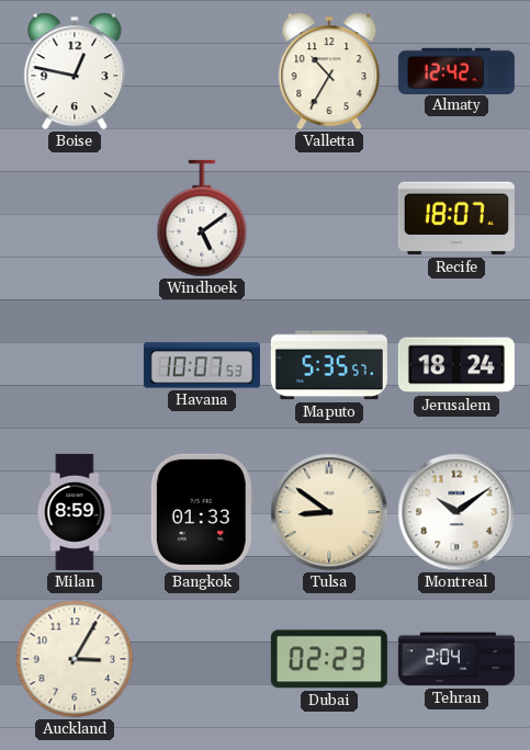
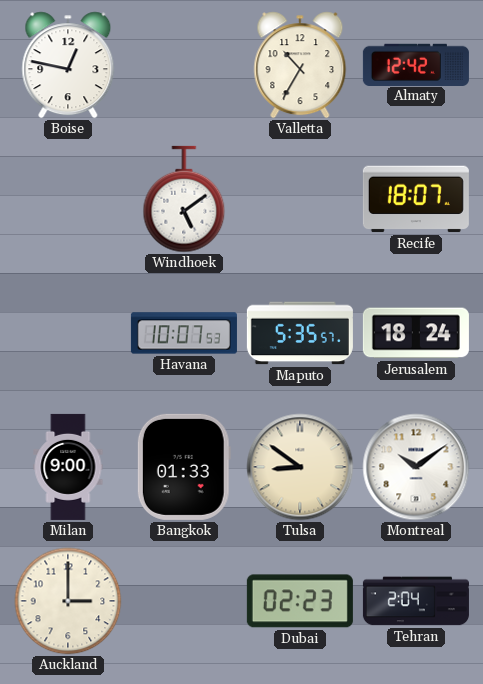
Milan: 8:59 -> 9:00 (68, 467)
Auckland: 3:05 -> 3:00 (68, 601)
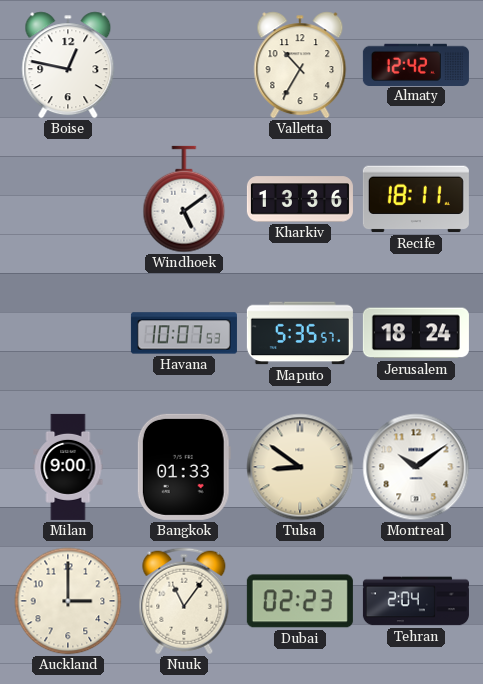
Kharkiv: none -> 13:36 (300, 199)
Recife: 18:07 -> 18:11 (416, 199)
Nuuk: none -> 11:06 (184, 601)
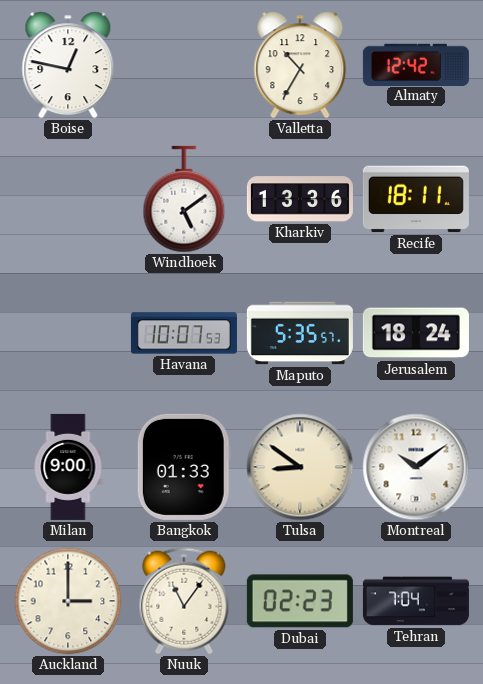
Tehran: 2:04 -> 7:04 (416, 601)
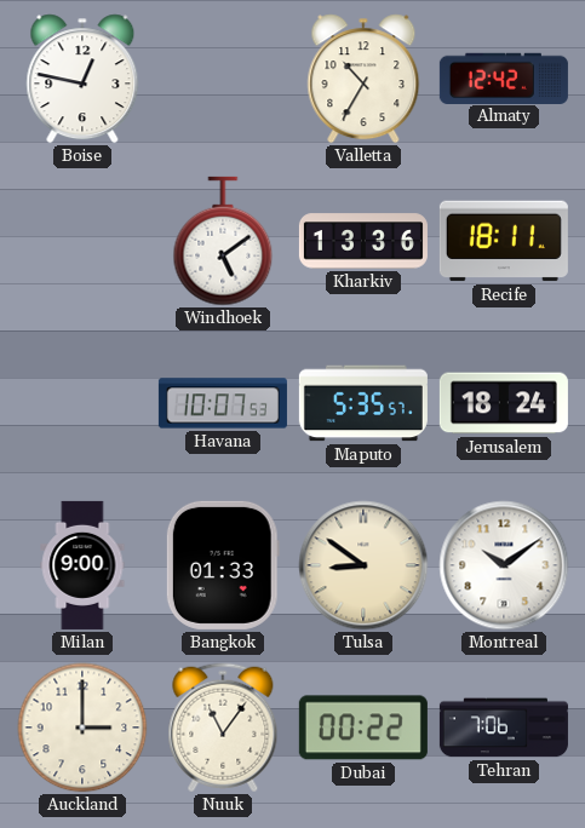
Dubai: 02:23 -> 00:22 (363, 728)
Tehran: 7:04 -> 7:06 (504, 728)
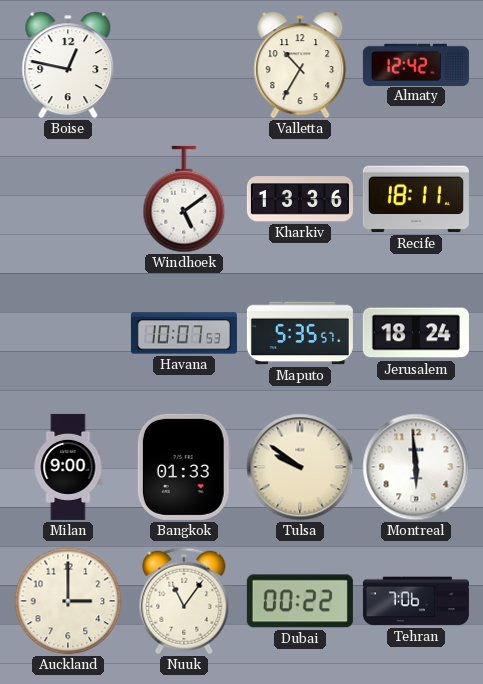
Tulsa: 8:51 -> 9:51 (300, 467)
Montreal: 10:09 -> 5:59 (416, 467)
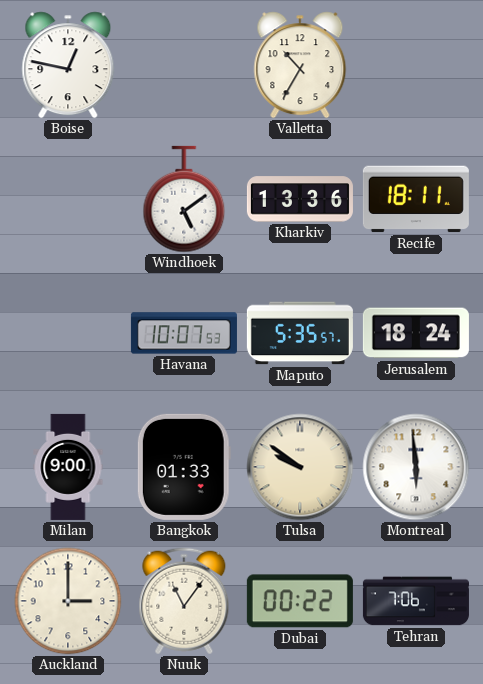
Almaty: 12:42 -> none (416, 64)
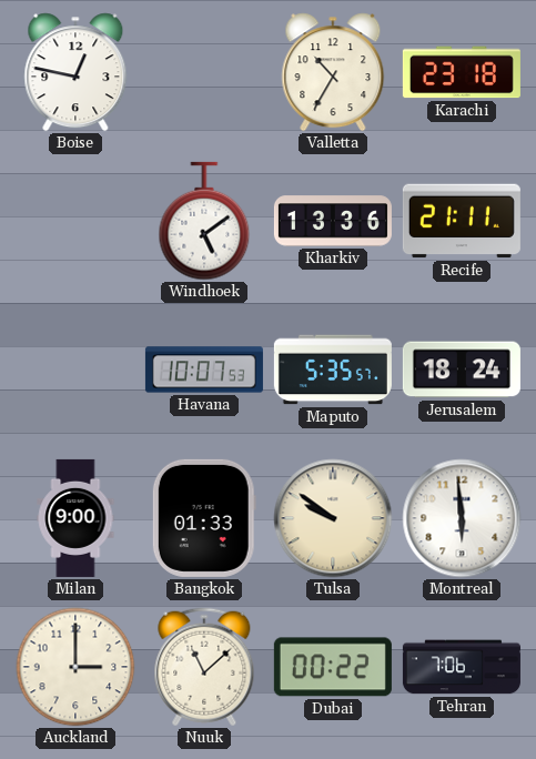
Karachi: none -> 23:18 (462, 72)
Recife: 18:11 -> 21:11 (462, 221)
Nuuk: 11:06 -> 11:08 (204, 667)
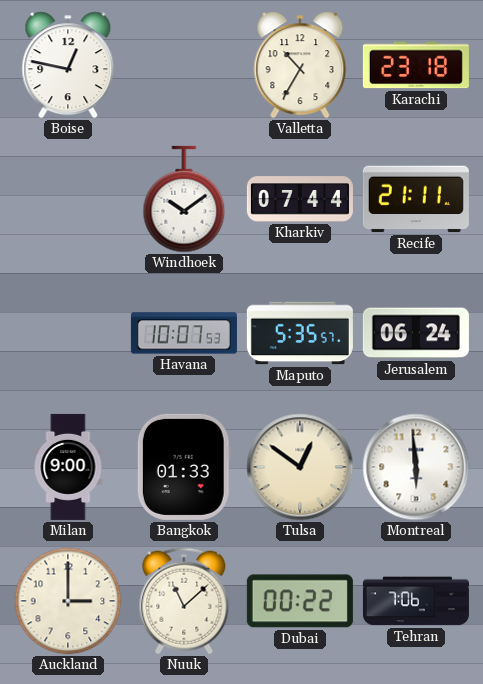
Windhoek: 5:09 -> 10:09 (184, 199)
Kharkiv: 13:36 -> 07:44 (300, 199)
Jerusalem: 18:24 -> 06:24 (416, 333)
Tulsa: 9:51 -> 12:51 (300, 467)
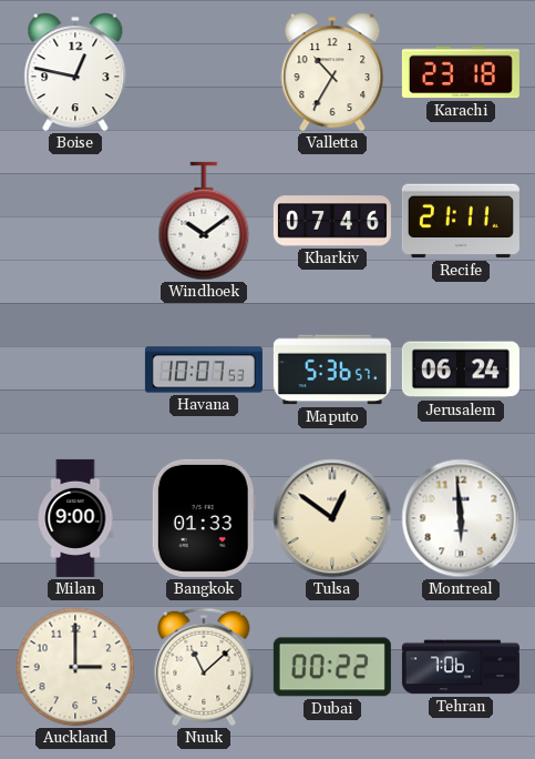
Kharkiv: 07:44 -> 07:46 (332, 221)
Maputo: 5:35 -> 5:36 (332, 370)
